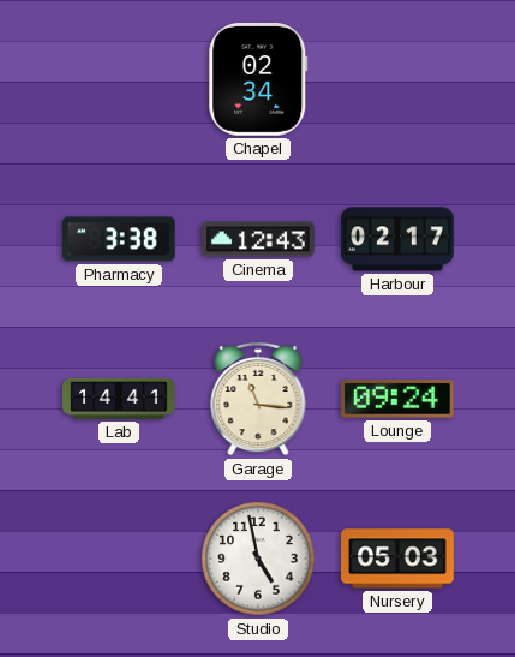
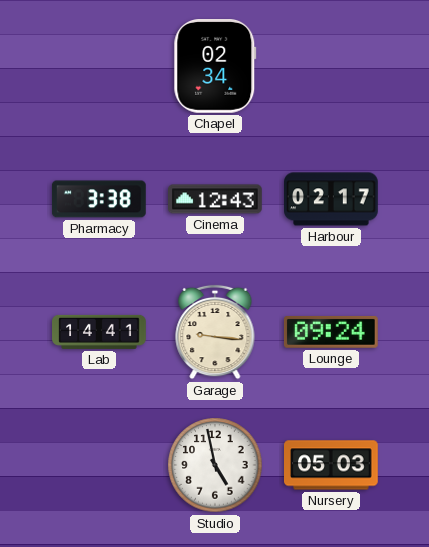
Garage: 11:16 -> 9:16 (215, 332)
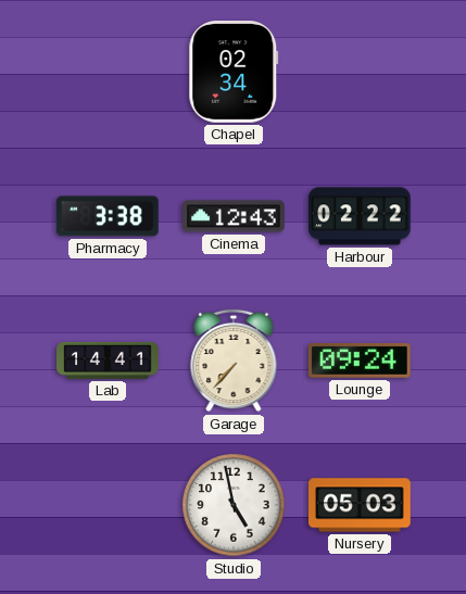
Harbour: 02:17 -> 02:22 (361, 216)
Garage: 9:16 -> 7:37 (234, 361)
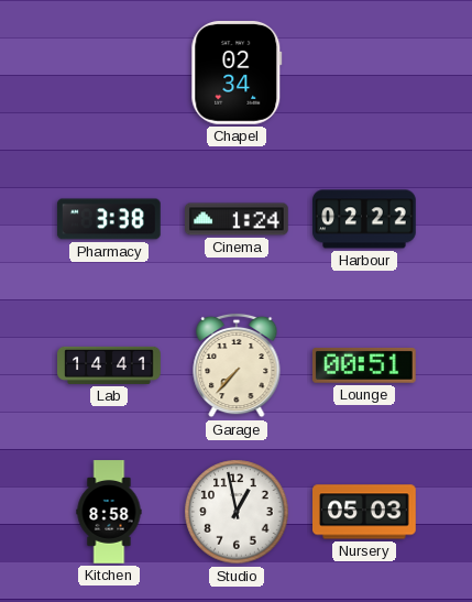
Cinema: 12:43 -> 1:24 (238, 219)
Lounge: 09:24 -> 00:51 (364, 365)
Kitchen: none -> 8:58 (109, 512)
Studio: 4:58 -> 12:58 (237, 512)
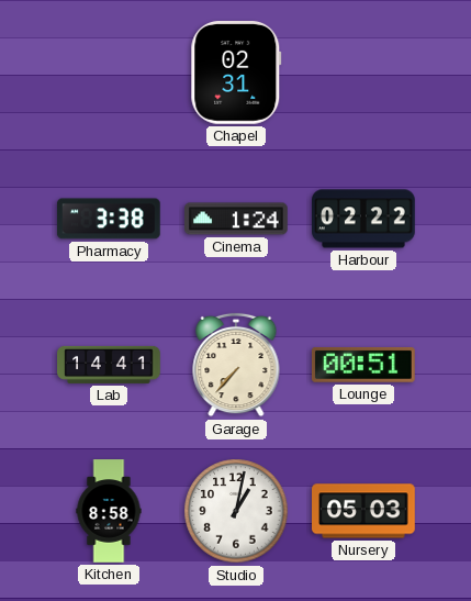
Chapel: 02:34 -> 02:31 (236, 74)
Studio: 12:58 -> 1:02 (236, 511)
